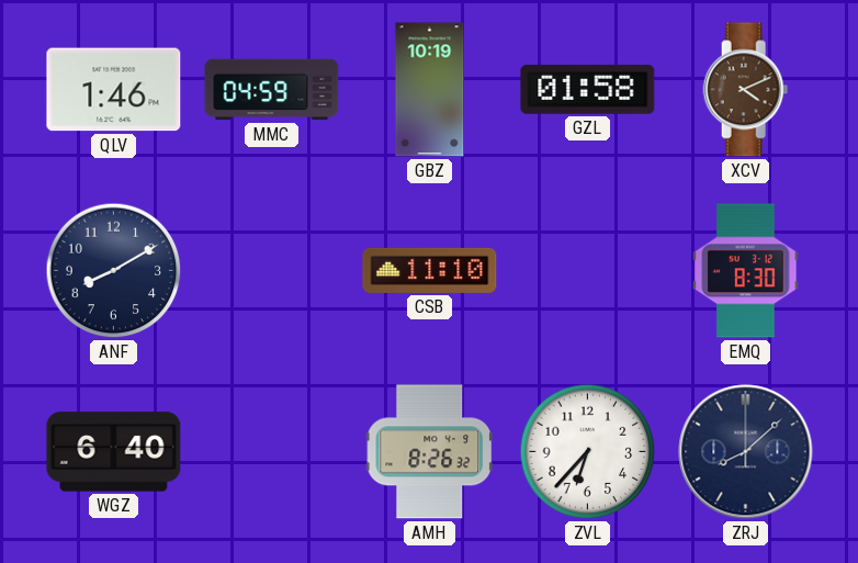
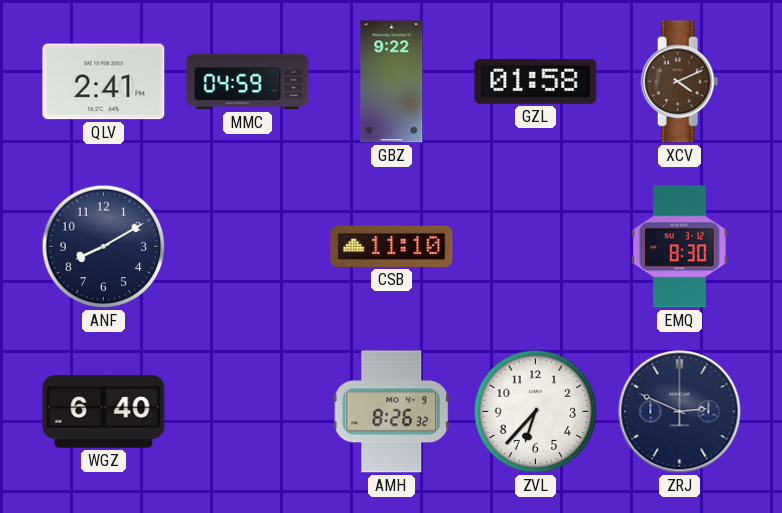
QLV: 1:46 -> 2:41 (104, 82)
GBZ: 10:19 -> 9:22 (392, 82)
ZRJ: 8:08 -> 2:49 (680, 412)
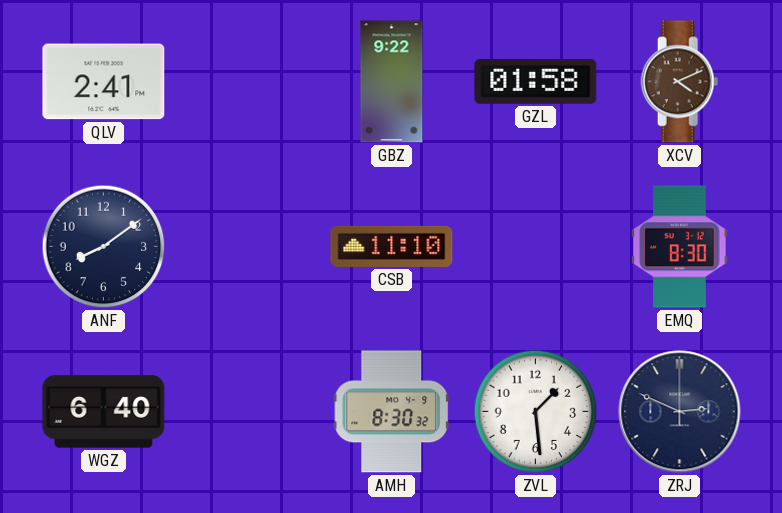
MMC: 04:59 -> none (248, 82)
ANF: 8:10 -> 8:09 (104, 247)
AMH: 8:26 -> 8:30 (392, 412)
ZVL: 6:37 -> 1:29 (536, 412)
